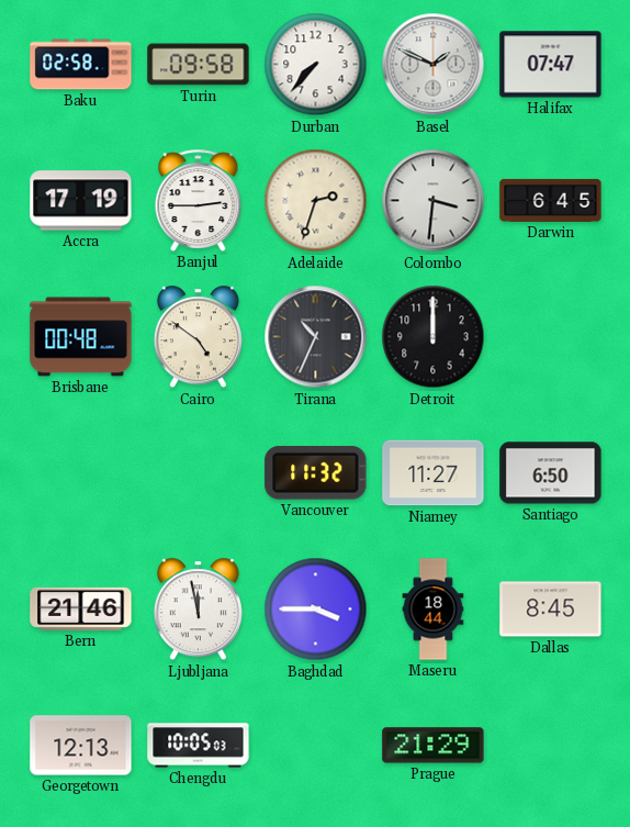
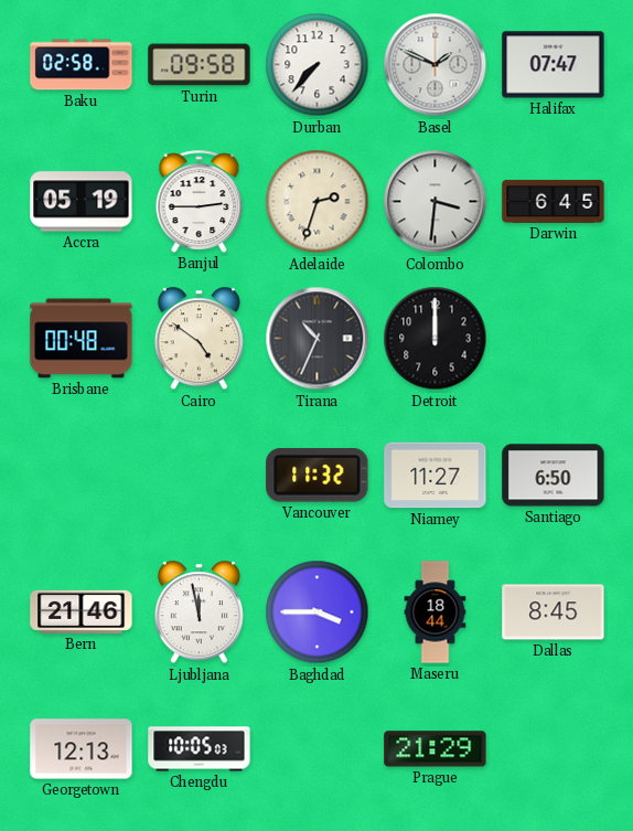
Accra: 17:19 -> 05:19 (82, 202)
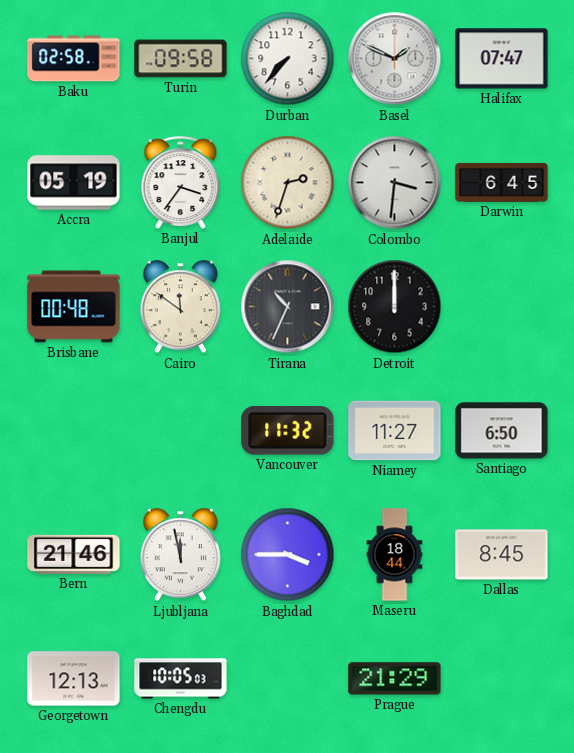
Banjul: 2:45 -> 3:36 (181, 182)
Cairo: 4:51 -> 11:51 (180, 307)
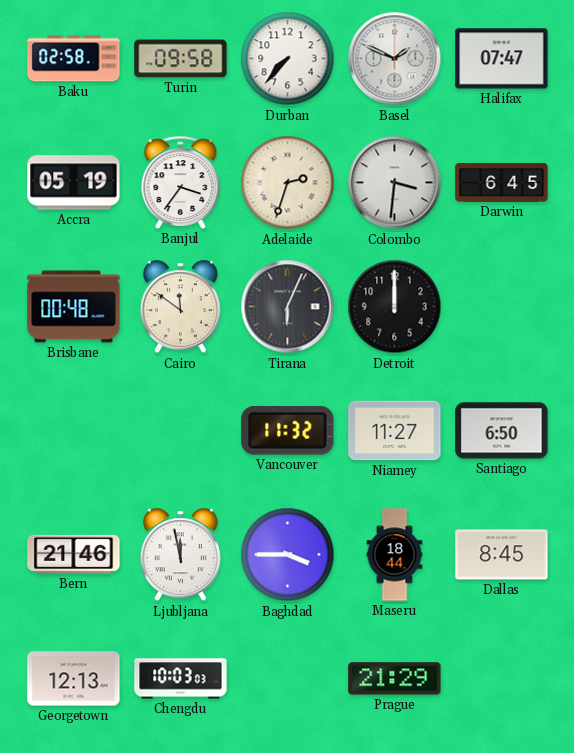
Tirana: 10:34 -> 6:04 (288, 307)
Chengdu: 10:05 -> 10:03 (181, 679)
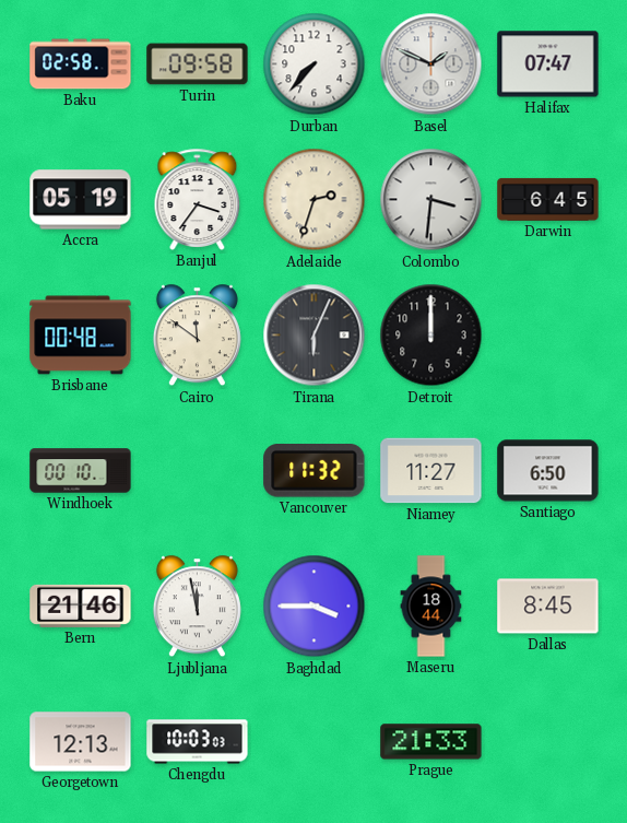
Windhoek: none -> 00:10 (81, 471)
Prague: 21:29 -> 21:33 (431, 742)
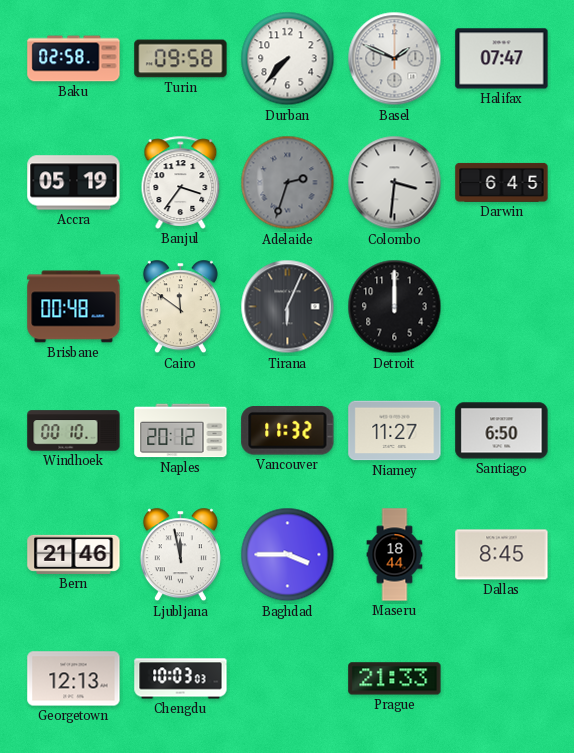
Adelaide dial: cream -> grey (288, 183)
Naples: none -> 20:12 (181, 431)
